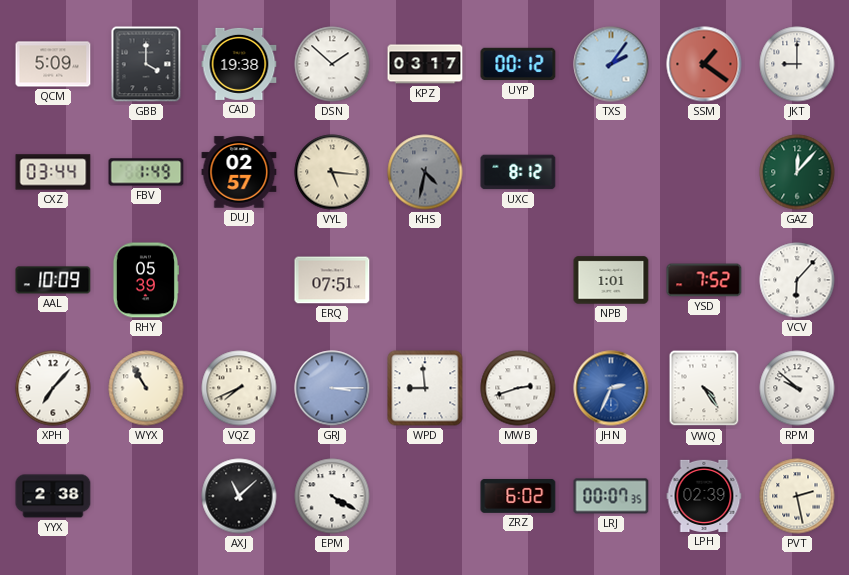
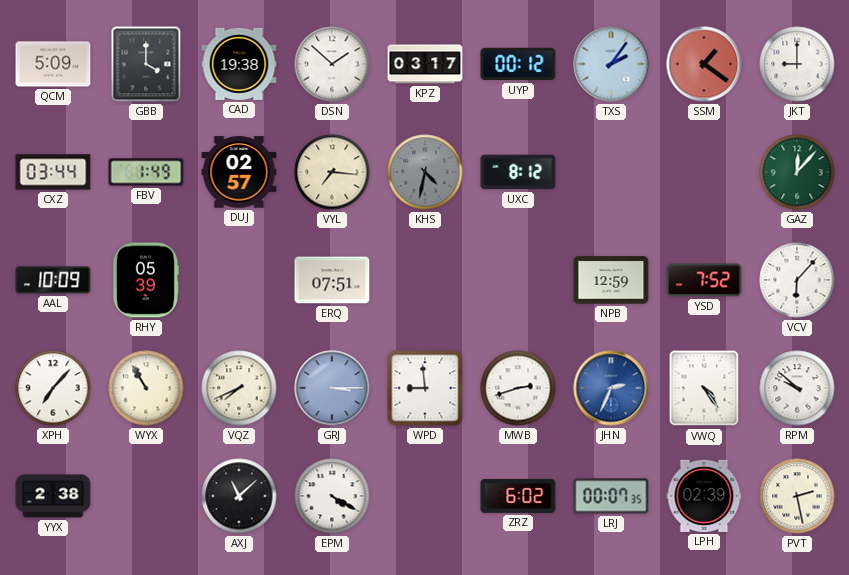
VYL: 5:16 -> 7:16 (332, 172)
NPB: 1:01 -> 12:59 (611, 280)
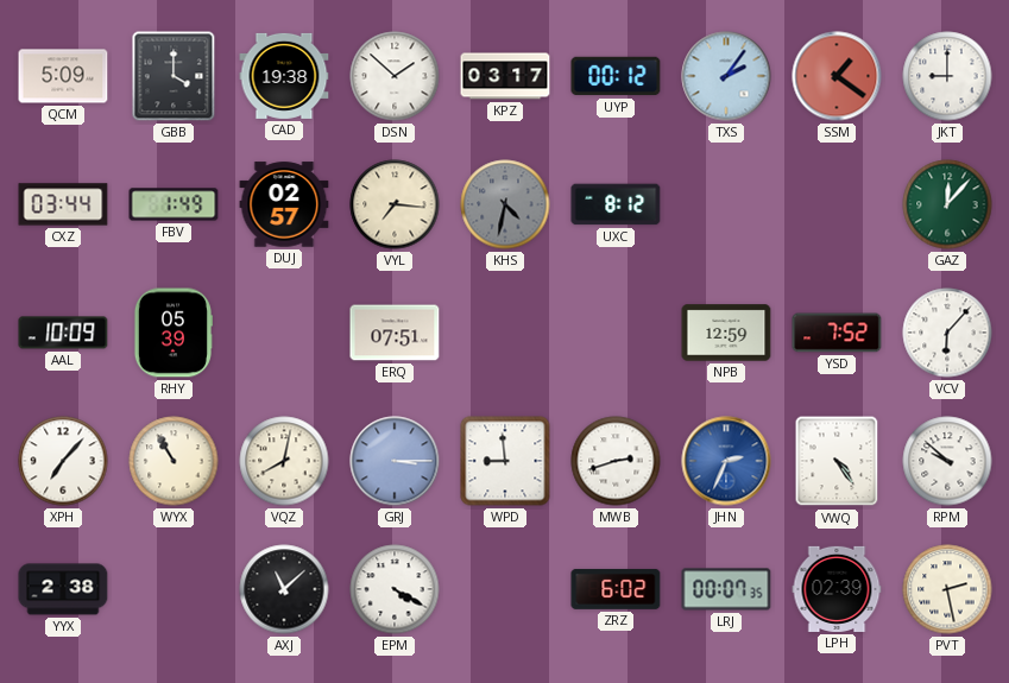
VQZ: 7:41 -> 8:02 (284, 461)
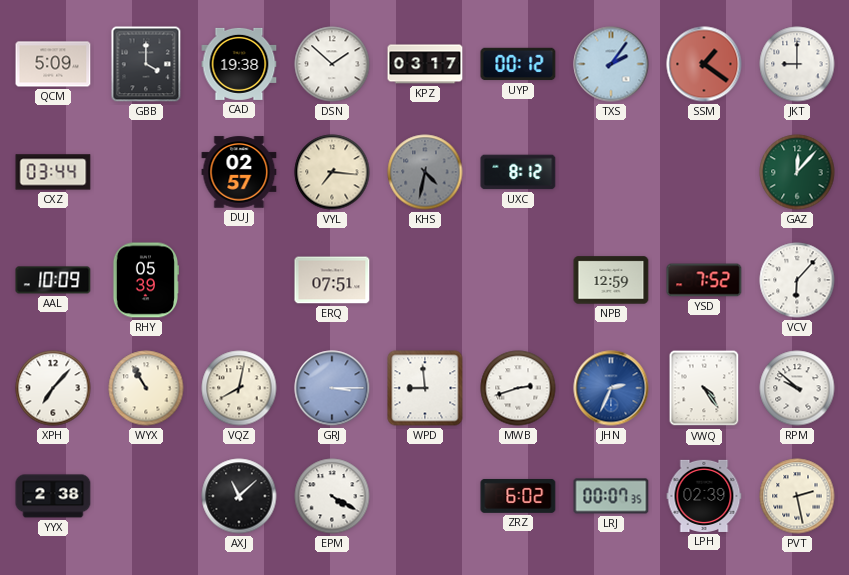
FBV: 1:49 -> none (174, 204)
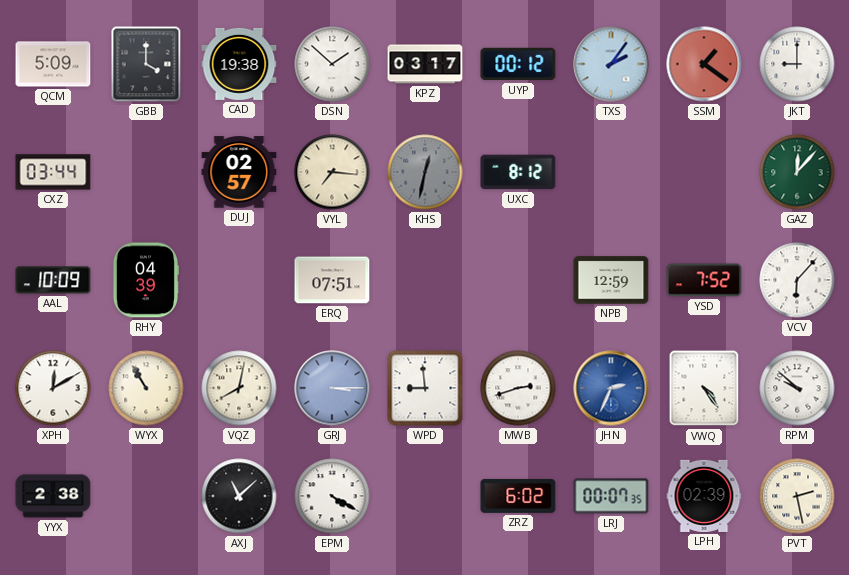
KHS: 4:32 -> 12:32 (425, 172)
RHY: 05:39 -> 04:39 (145, 280)
XPH: 7:07 -> 12:10 (53, 388)
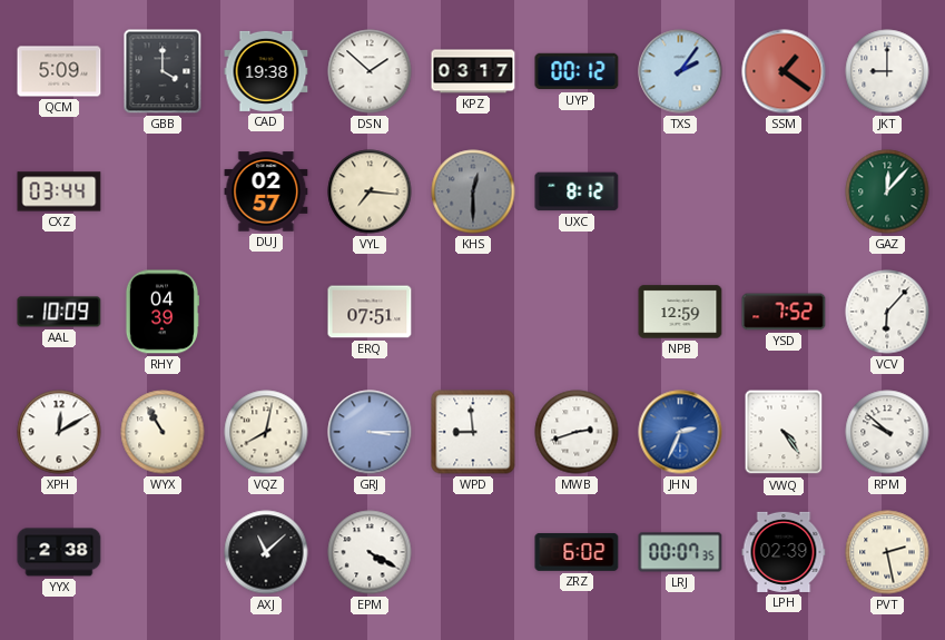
KHS: 12:32 -> 12:30 (473, 191)
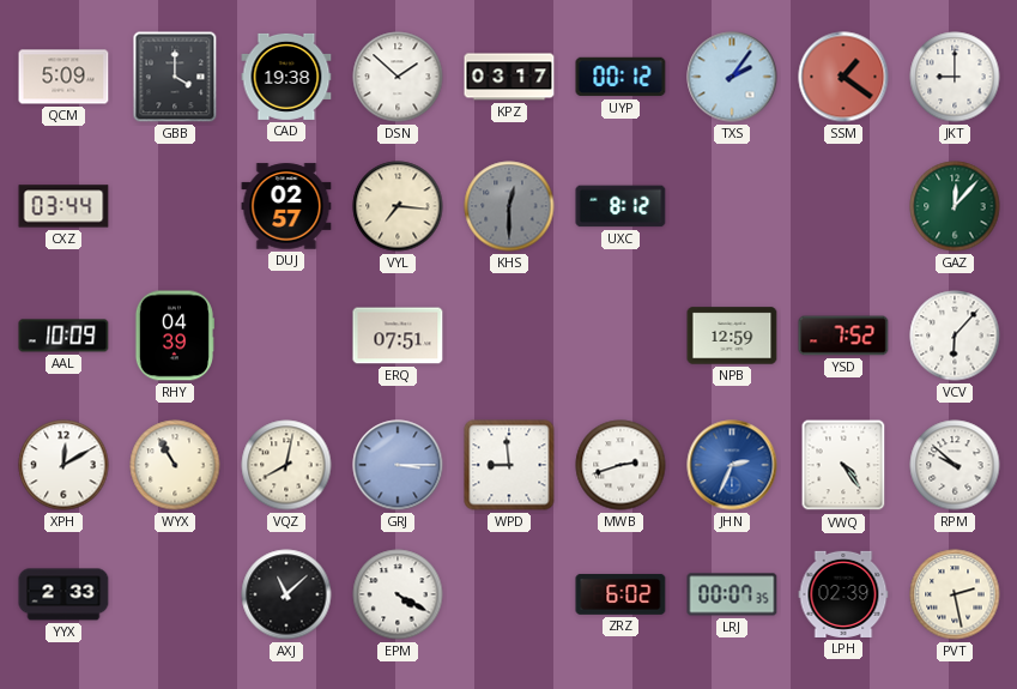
YYX: 2:38 -> 2:33 (63, 594)
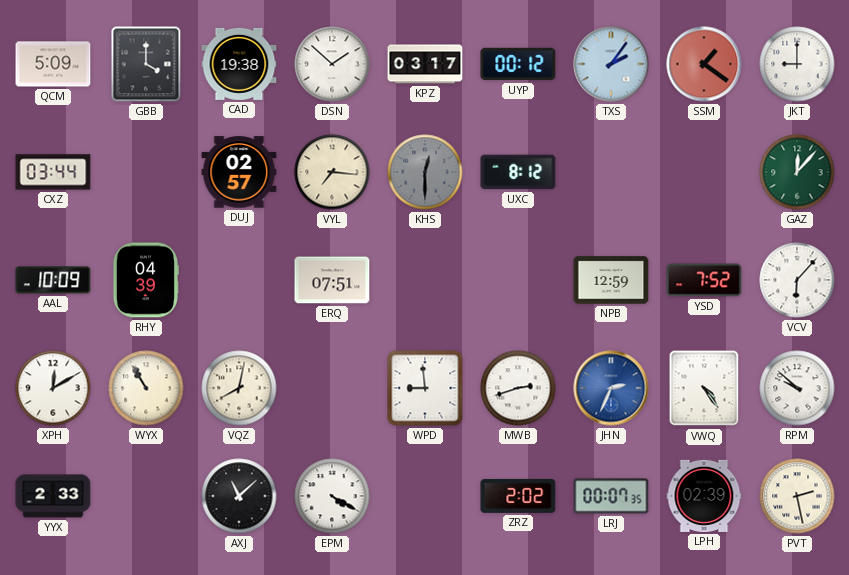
GRJ: 3:15 -> none (398, 465)
ZRZ: 6:02 -> 2:02 (518, 496)
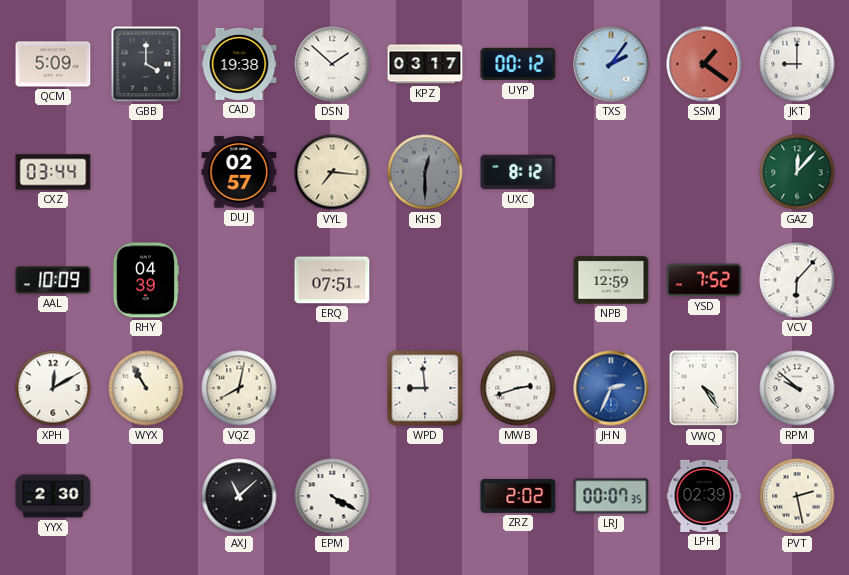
YYX: 2:33 -> 2:30 (53, 496)
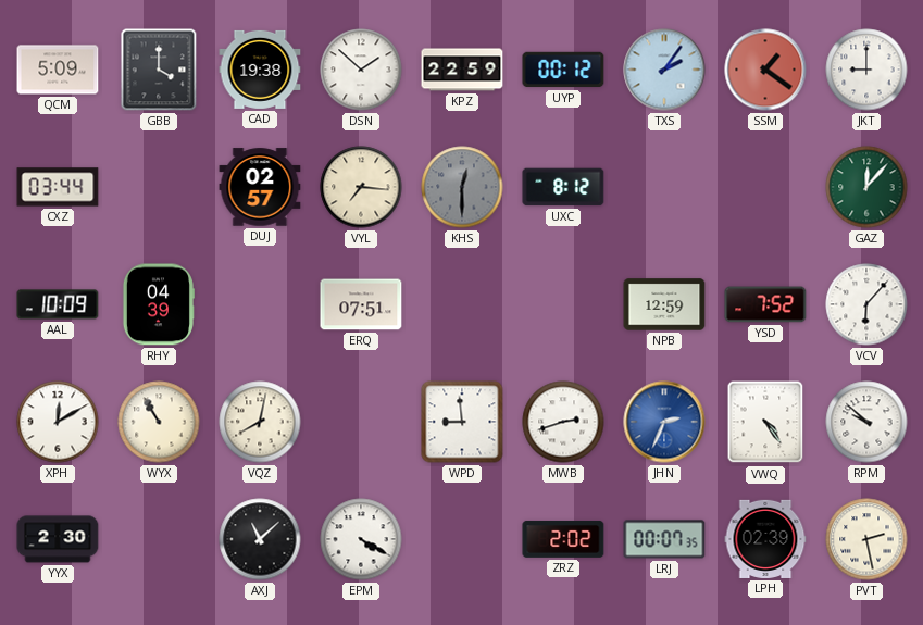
KPZ: 03:17 -> 22:59 (462, 70)
